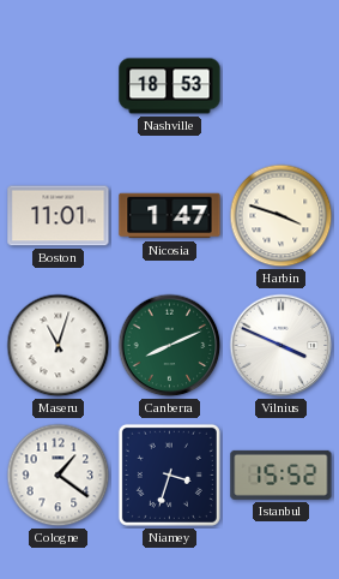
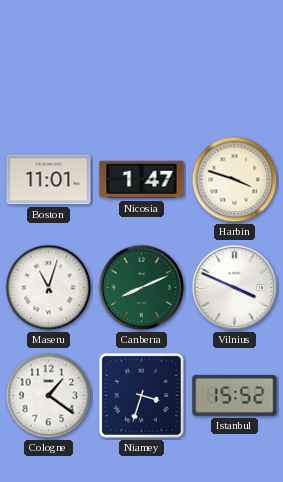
Nashville: 18:53 -> none (170, 86)
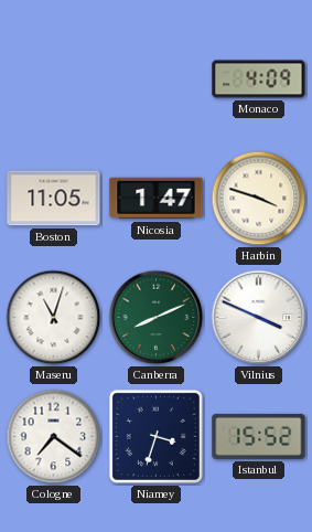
Monaco: none -> 4:09 (259, 79)
Boston: 11:01 -> 11:05 (54, 199)
Cologne: 1:21 -> 7:21 (54, 437)
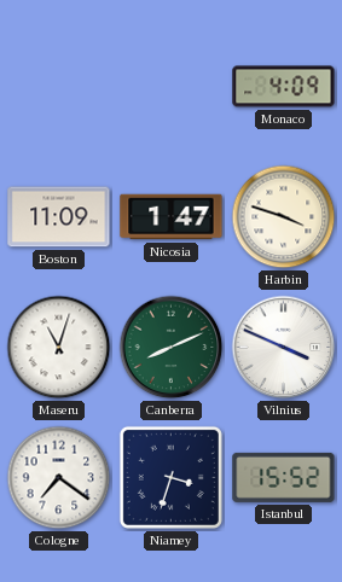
Boston: 11:05 -> 11:09 (59, 217)
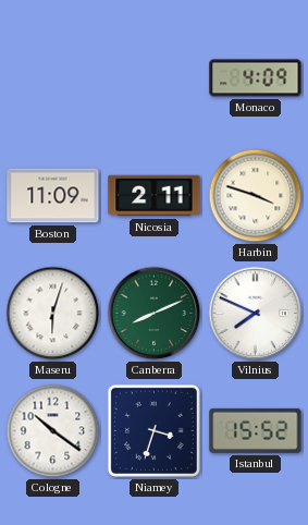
Nicosia: 1:47 -> 2:11 (155, 196)
Maseru: 11:03 -> 6:03 (53, 314)
Vilnius: 3:49 -> 7:49 (256, 314)
Cologne: 7:21 -> 10:21 (53, 431)
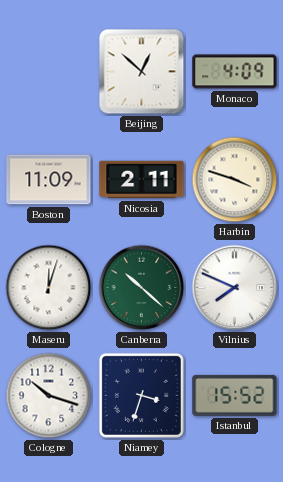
Beijing: none -> 12:52 (142, 72)
Maseru: 6:03 -> 12:03 (49, 288)
Canberra: 8:11 -> 10:22 (142, 288)
Cologne: 10:21 -> 10:18 (49, 396)
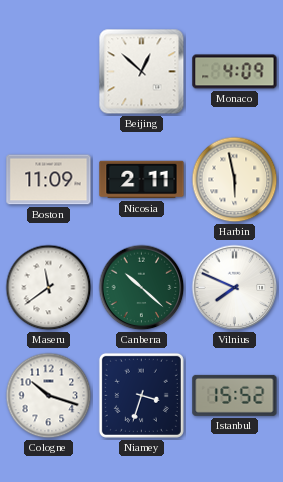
Harbin: 3:48 -> 5:58 (235, 180)
Maseru: 12:03 -> 11:39 (49, 288)
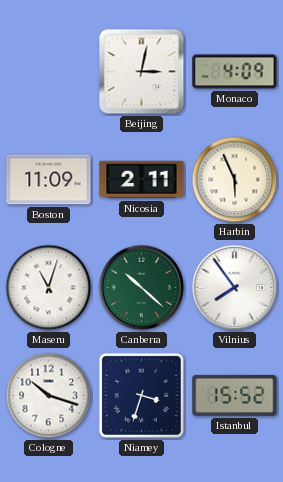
Beijing: 12:52 -> 3:02 (142, 72)
Harbin: 5:58 -> 5:56 (235, 180)
Maseru: 11:39 -> 11:03 (49, 288)
Vilnius: 7:49 -> 7:54 (235, 288)
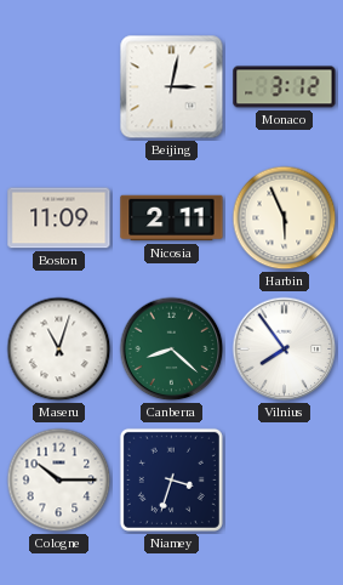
Monaco: 4:09 -> 3:12 (285, 87)
Canberra: 10:22 -> 8:22 (172, 350)
Cologne: 10:18 -> 10:15 (59, 481)
Istanbul: 15:52 -> none (235, 395)
